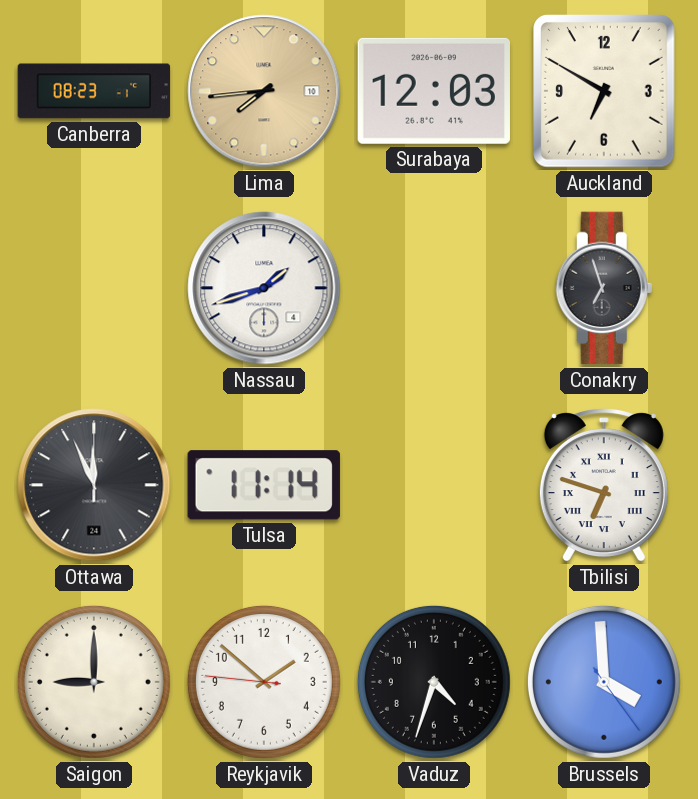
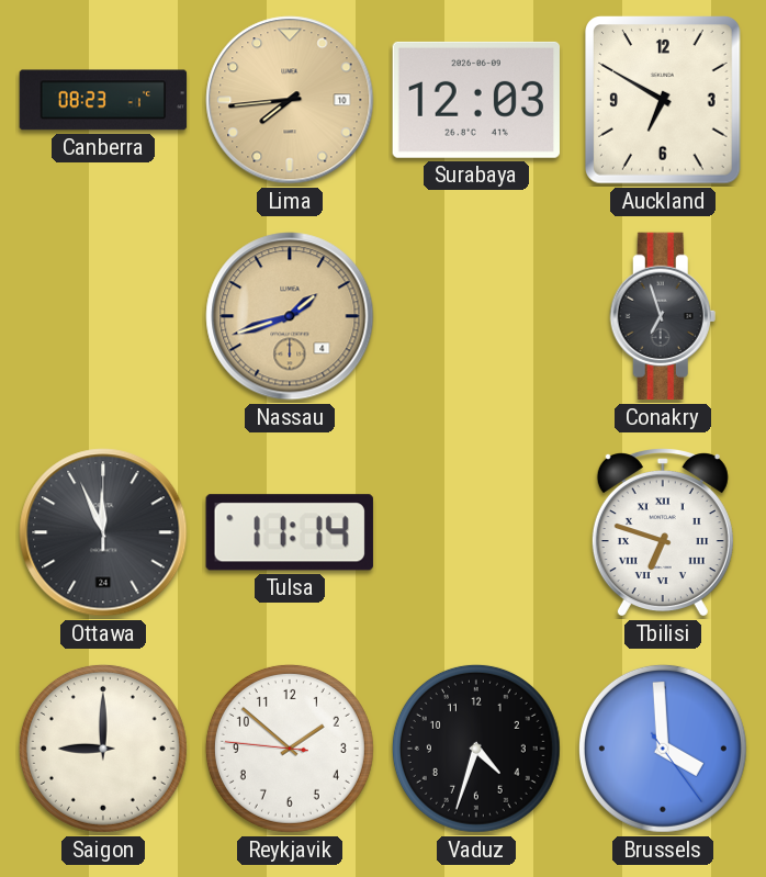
Nassau dial: white -> champagne (290, 316)
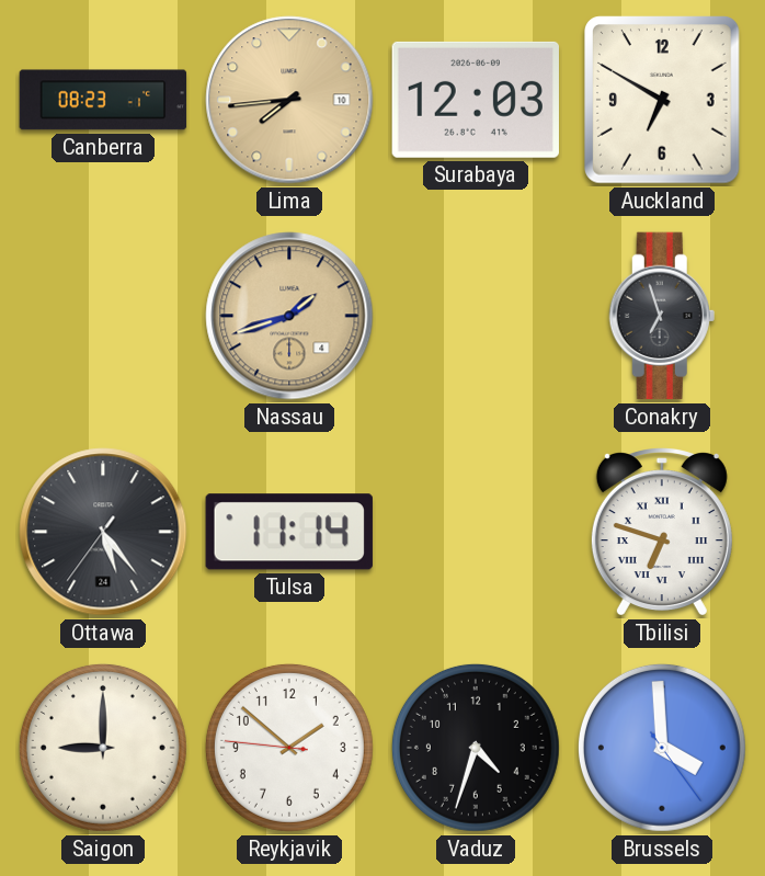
Ottawa: 11:56 -> 5:23 (103, 532)
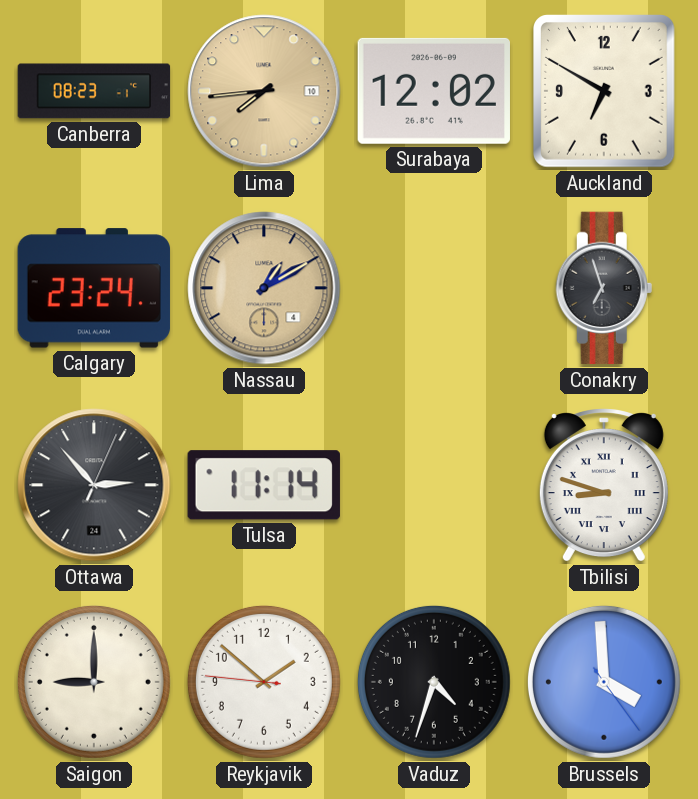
Surabaya: 12:03 -> 12:02 (434, 91)
Calgary: none -> 23:24 (94, 288)
Nassau: 1:42 -> 1:10 (264, 288)
Ottawa: 5:23 -> 2:53 (94, 485)
Tbilisi: 6:48 -> 8:48 (604, 486)
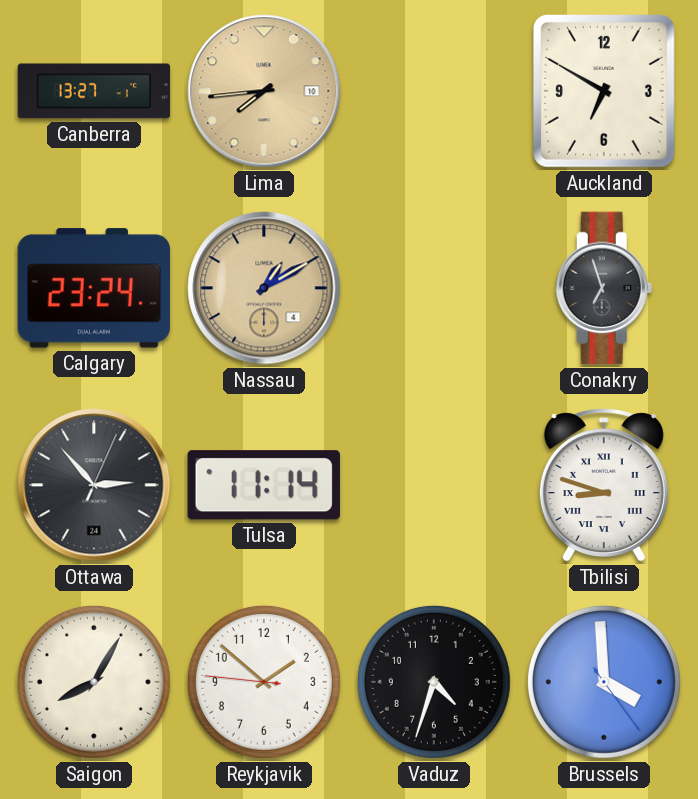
Canberra: 08:23 -> 13:27 (94, 91)
Surabaya: 12:02 -> none (434, 91)
Saigon: 9:00 -> 8:05 (94, 682)
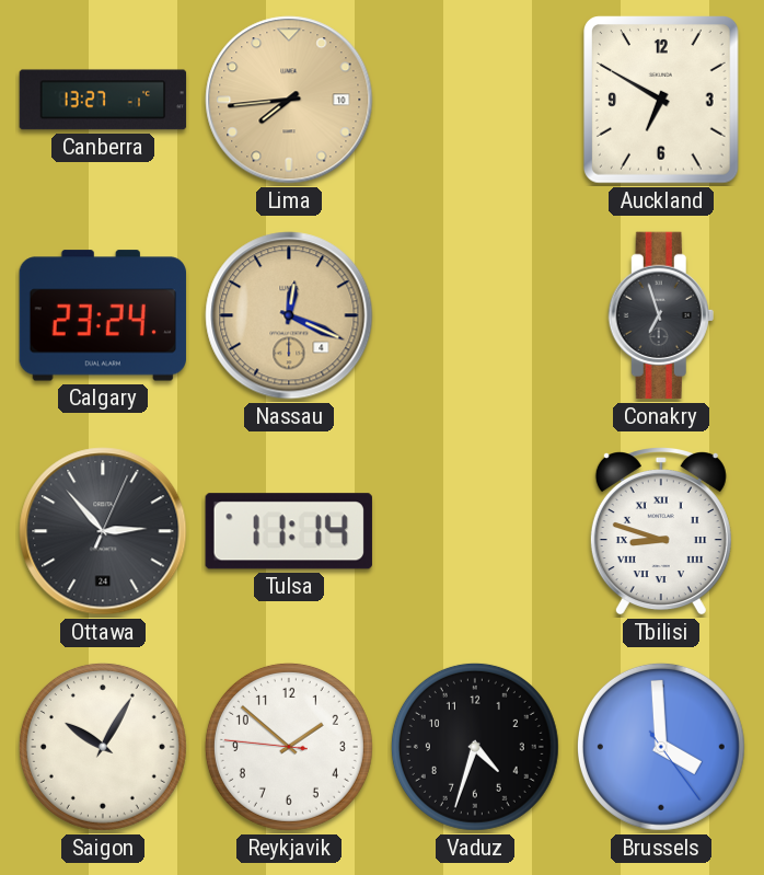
Nassau: 1:10 -> 12:19 (289, 315)
Saigon: 8:05 -> 10:05 (103, 747)
